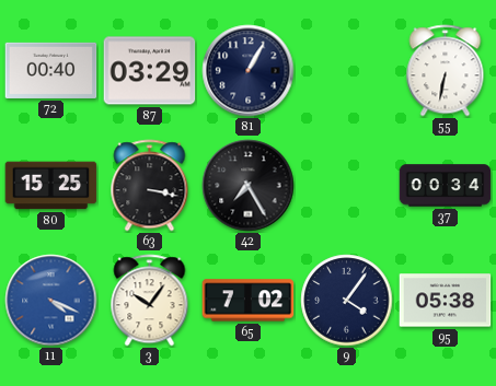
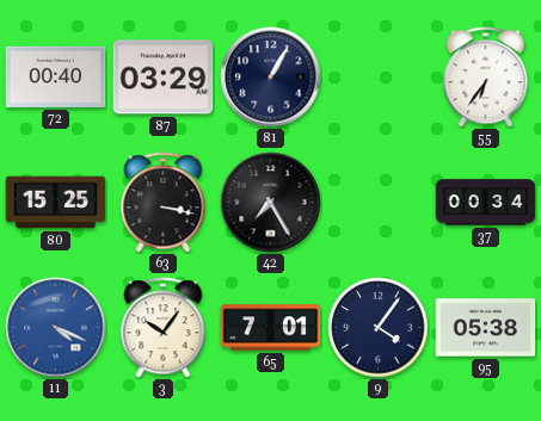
55: 6:32 -> 6:36 (486, 78)
65: 7:02 -> 7:01 (271, 328)
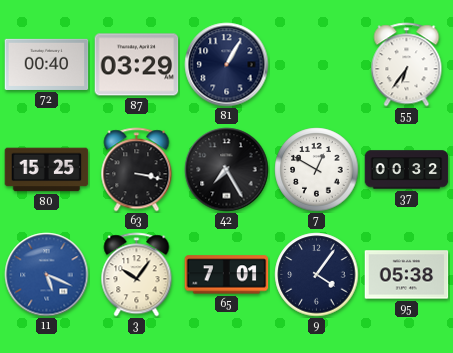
7: none -> 12:50 (317, 170)
37: 00:34 -> 00:32 (407, 170)
11: 4:19 -> 5:19 (47, 275)
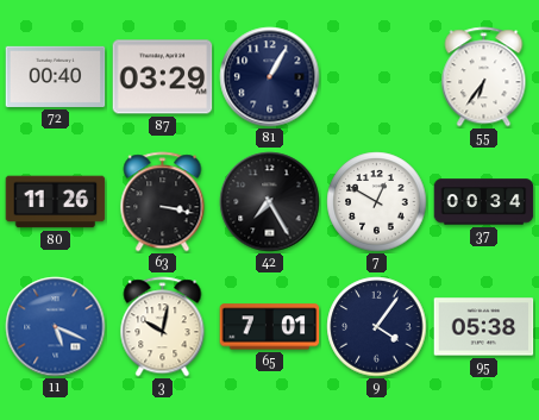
80: 15:25 -> 11:26 (56, 202)
37: 00:32 -> 00:34 (484, 202)
3: 10:06 -> 10:02 (163, 327)
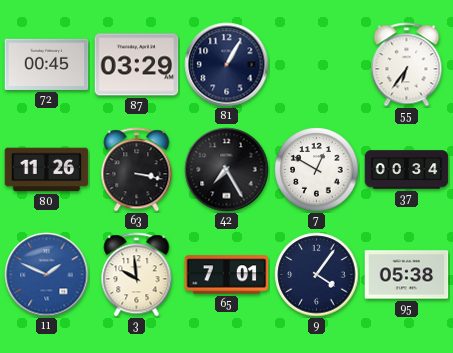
72: 00:40 -> 00:45 (47, 64)
11: 5:19 -> 1:49 (47, 275)
3: 10:02 -> 9:59 (137, 275)
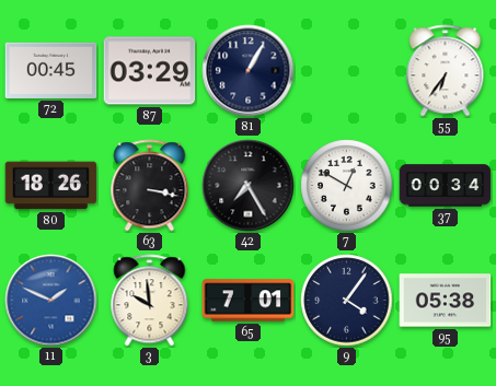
80: 11:26 -> 18:26 (51, 186)
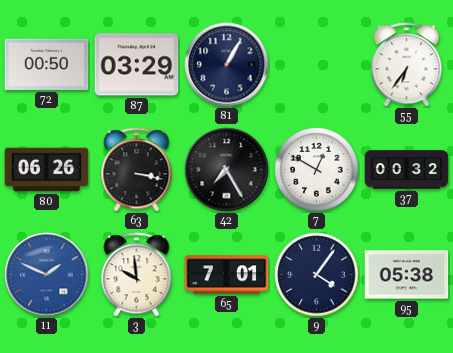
72: 00:45 -> 00:50 (47, 64)
80: 18:26 -> 06:26 (47, 170)
37: 00:34 -> 00:32 (407, 170)
